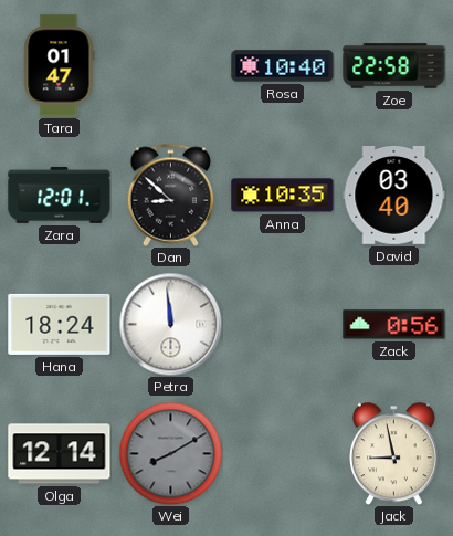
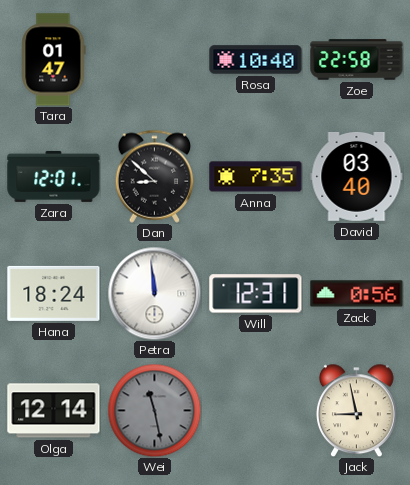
Anna: 10:35 -> 7:35 (256, 177)
Will: none -> 12:31 (256, 294)
Wei: 8:10 -> 11:28 (154, 410)
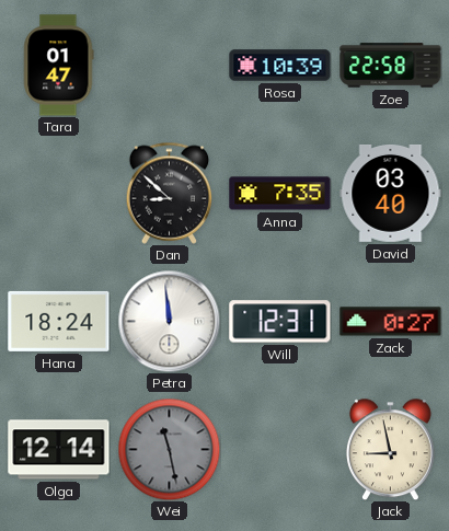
Rosa: 10:40 -> 10:39 (280, 66)
Zara: 12:01 -> none (54, 176)
Zack: 0:56 -> 0:27 (391, 322)
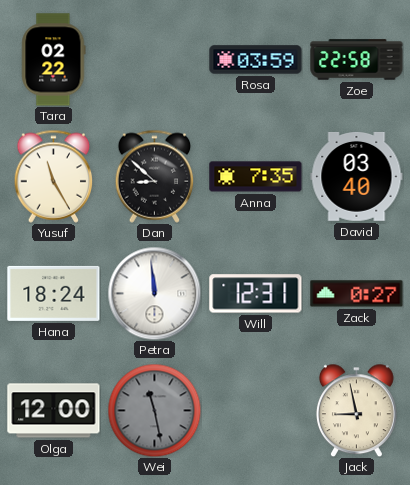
Tara: 01:47 -> 02:22 (54, 60)
Rosa: 10:39 -> 03:59 (256, 60)
Yusuf: none -> 11:25 (54, 176)
Olga: 12:14 -> 12:00 (54, 411)
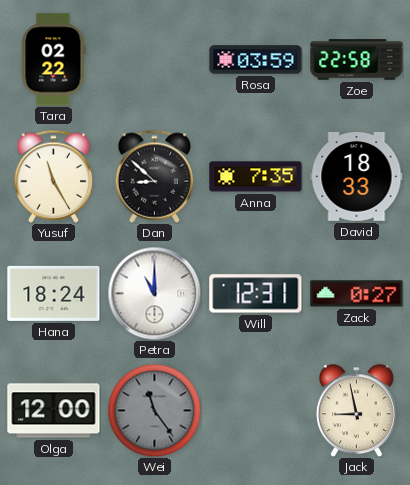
David: 03:40 -> 18:33 (357, 176)
Petra: 11:59 -> 11:00 (154, 293)
Wei: 11:28 -> 11:24 (154, 410)
